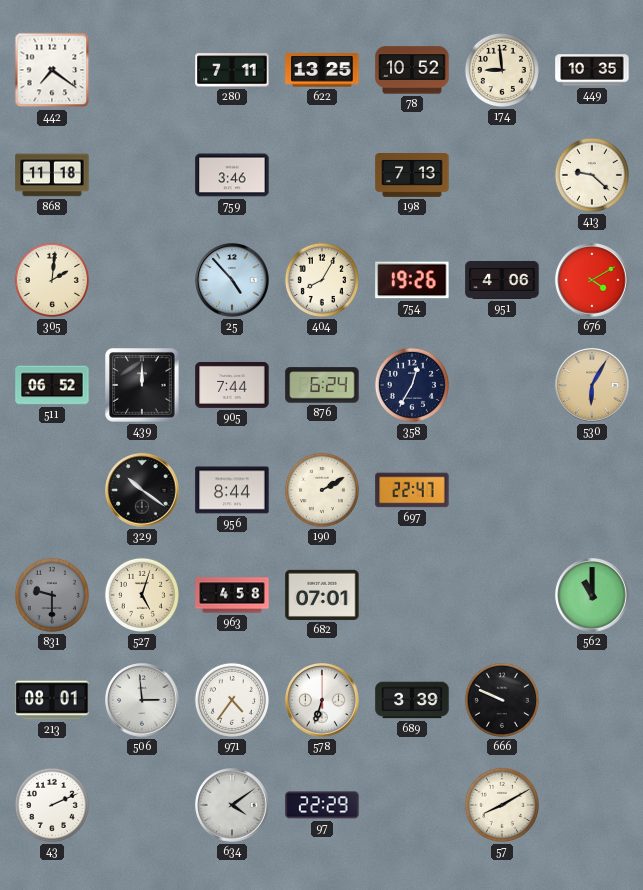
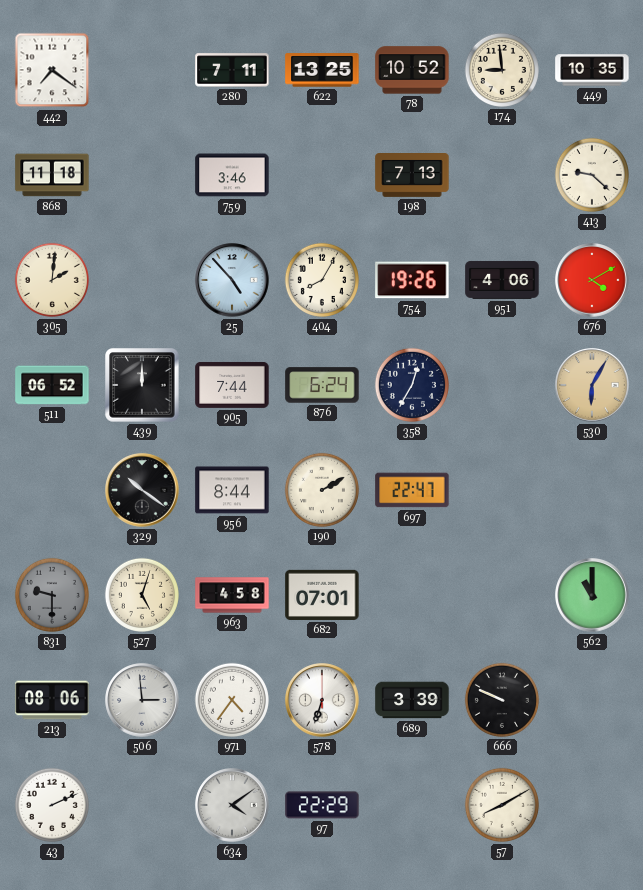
213: 08:01 -> 08:06 (52, 700)
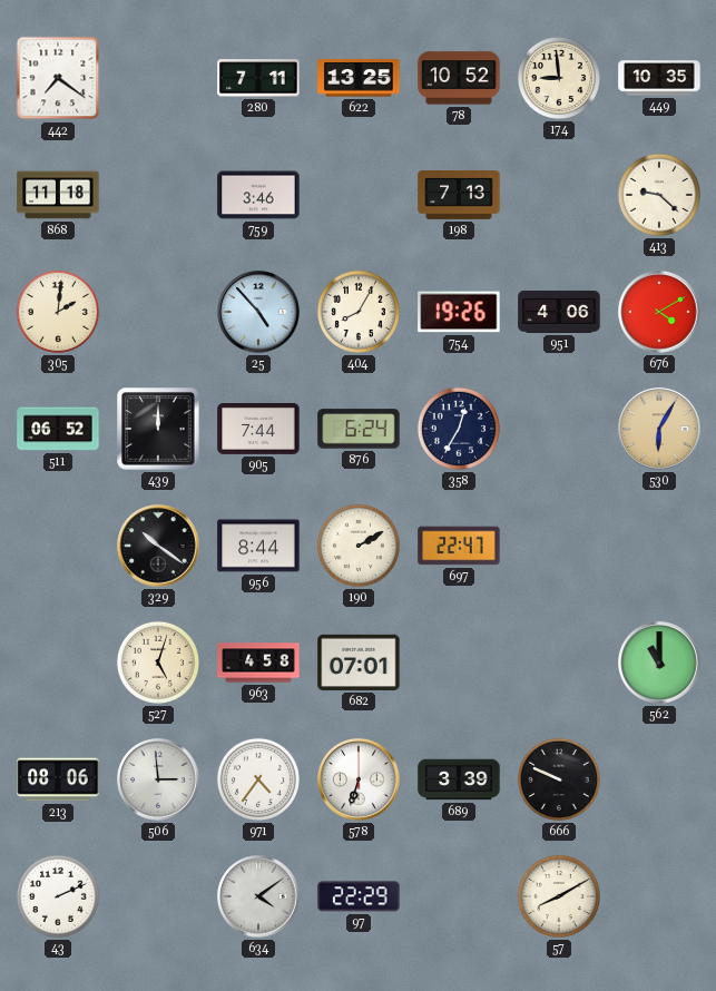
831: 9:30 -> none (52, 595)
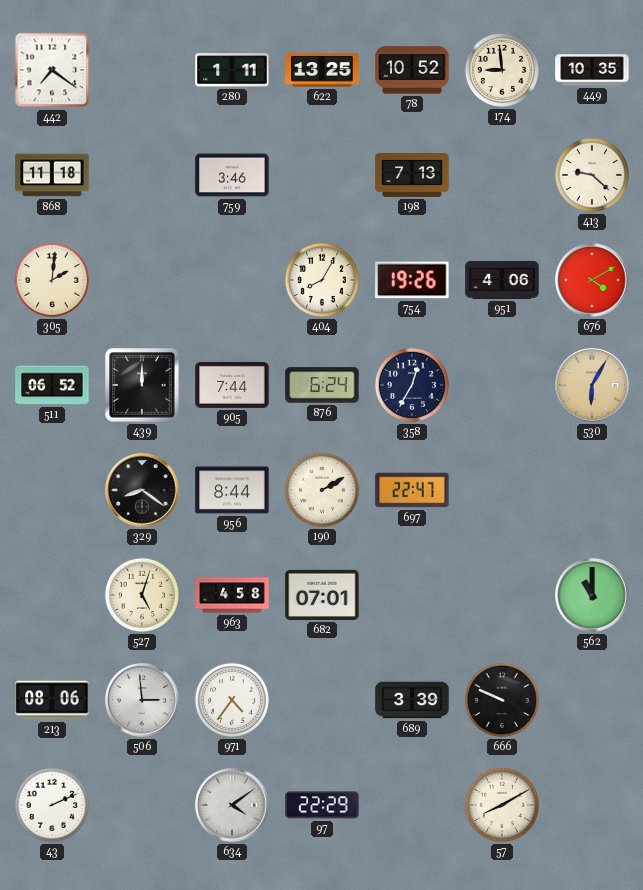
280: 7:11 -> 1:11 (232, 70)
25: 4:53 -> none (258, 312)
329: 10:21 -> 8:21 (142, 490)
578: 6:33 -> none (359, 779)
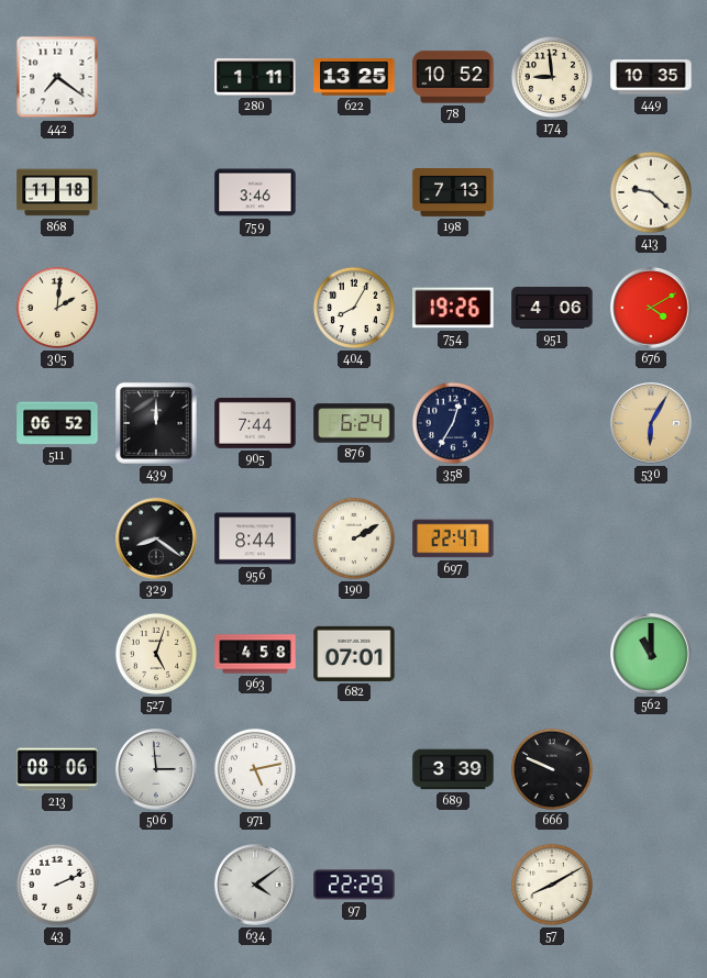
971: 4:36 -> 5:13 (255, 769)
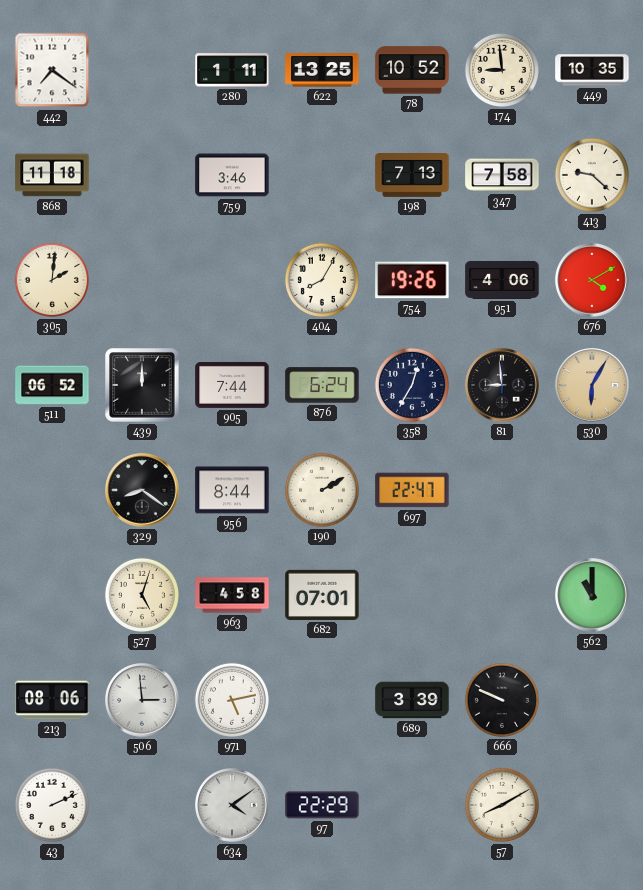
347: none -> 7:58 (502, 175)
81: none -> 8:59 (502, 385)
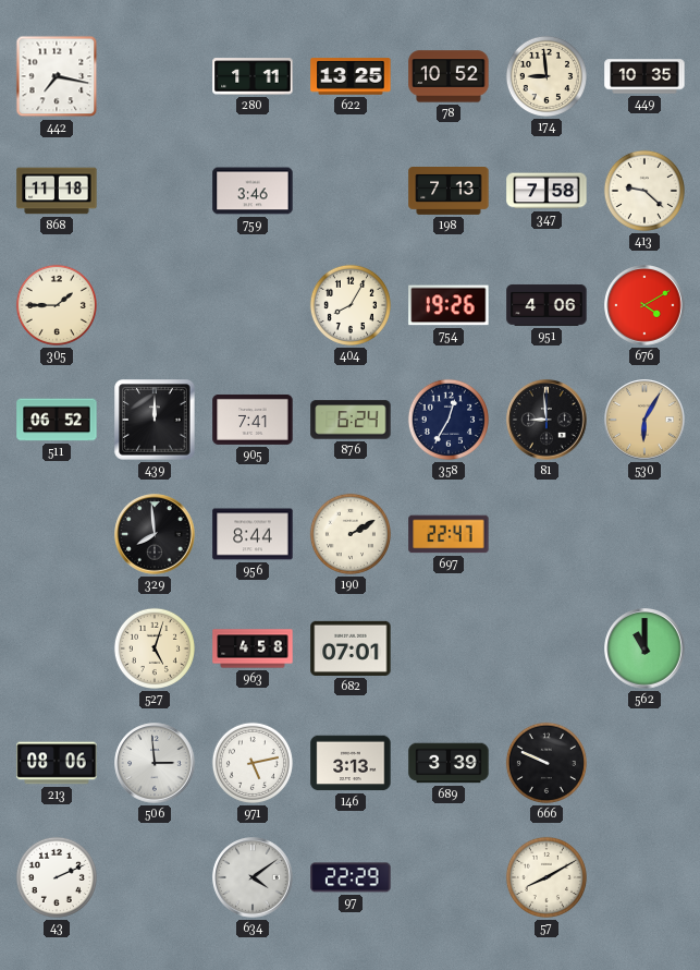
442: 7:21 -> 7:17 (57, 76)
305: 2:01 -> 1:45 (57, 305)
905: 7:44 -> 7:41 (253, 420)
329: 8:21 -> 7:59 (155, 534)
146: none -> 3:13 (351, 763)
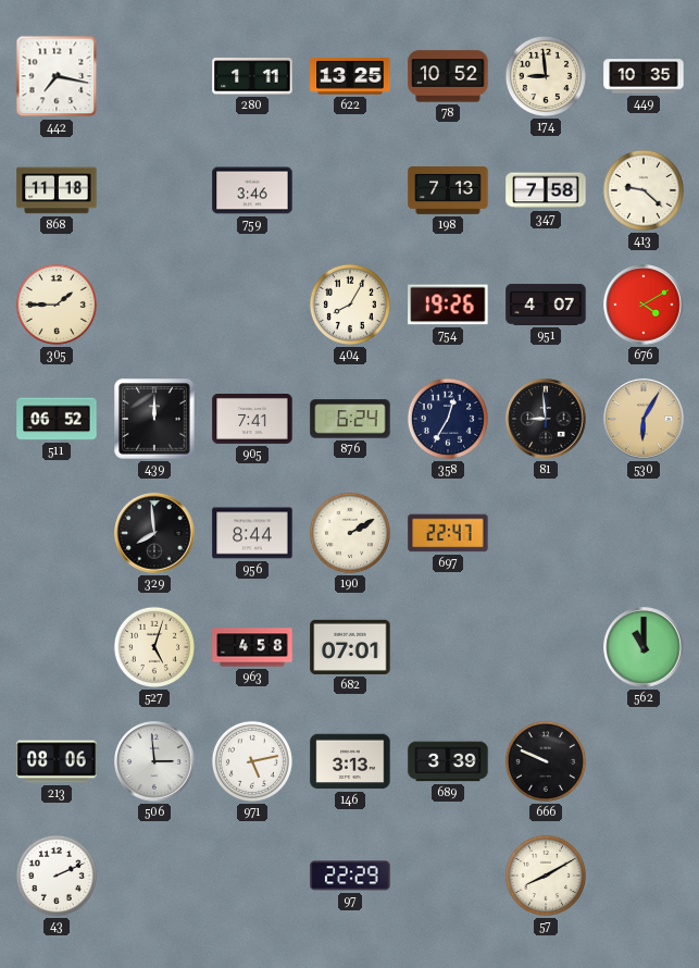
951: 4:06 -> 4:07 (546, 305)
634: 4:09 -> none (253, 877)
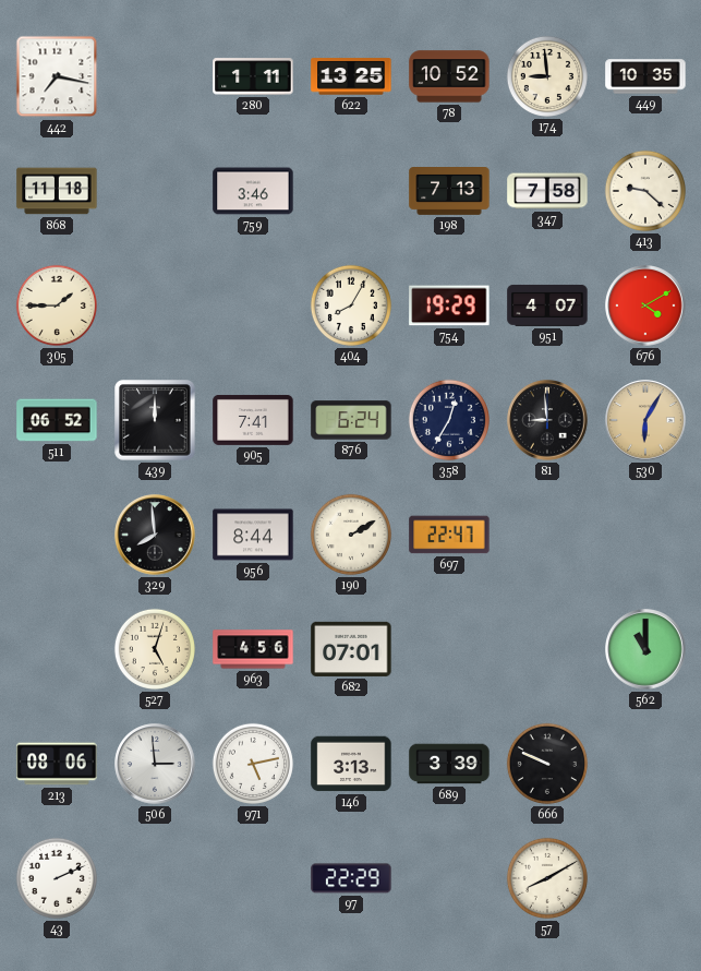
754: 19:26 -> 19:29 (449, 305)
963: 4:58 -> 4:56 (253, 649)
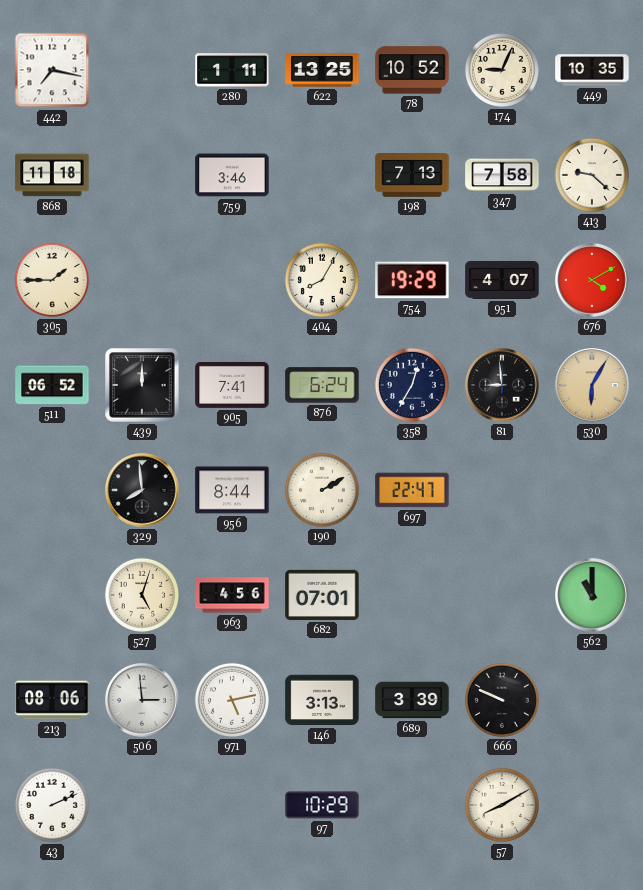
174: 8:59 -> 9:04 (502, 70)
97: 22:29 -> 10:29 (322, 805)
